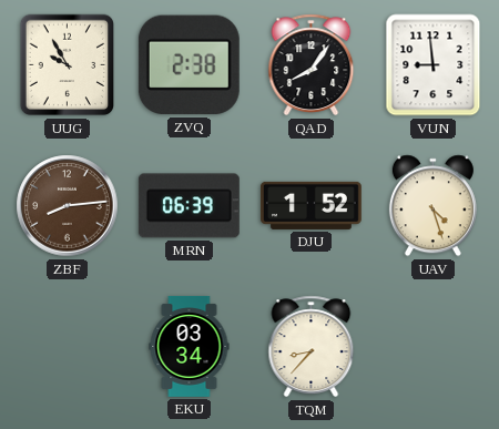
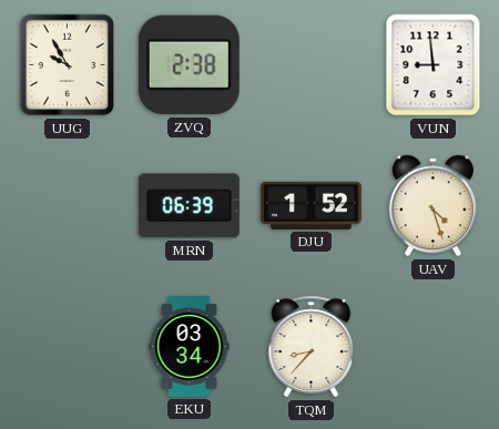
QAD: 8:06 -> none (312, 65)
ZBF: 8:14 -> none (68, 206)
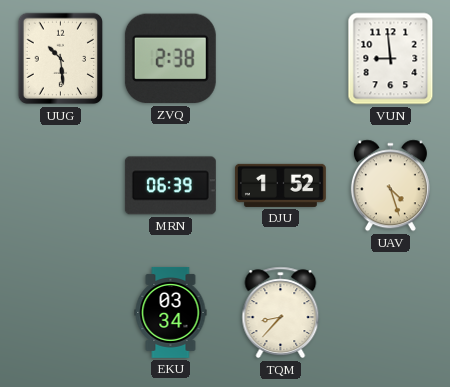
UUG: 9:55 -> 10:29 (61, 59)
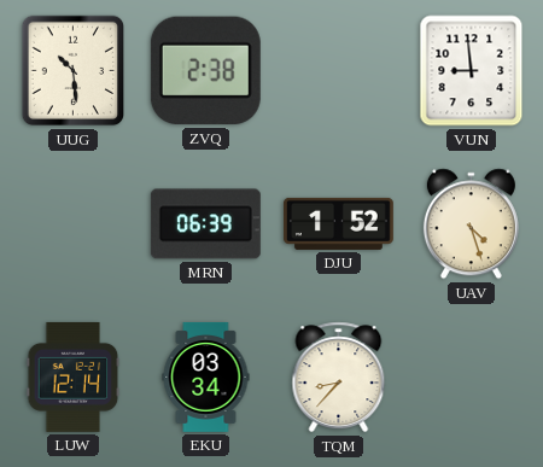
LUW: none -> 12:14 (74, 376)
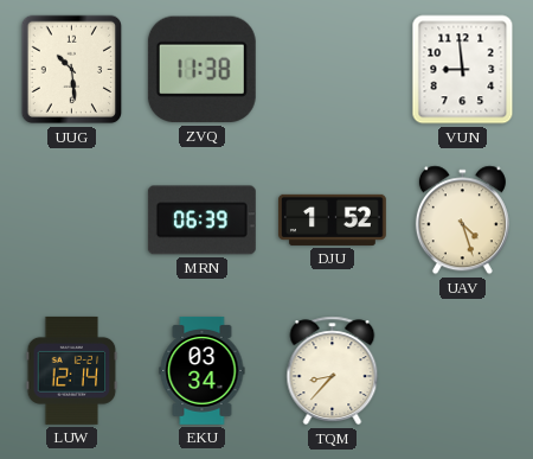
ZVQ: 2:38 -> 11:38 (201, 70)
